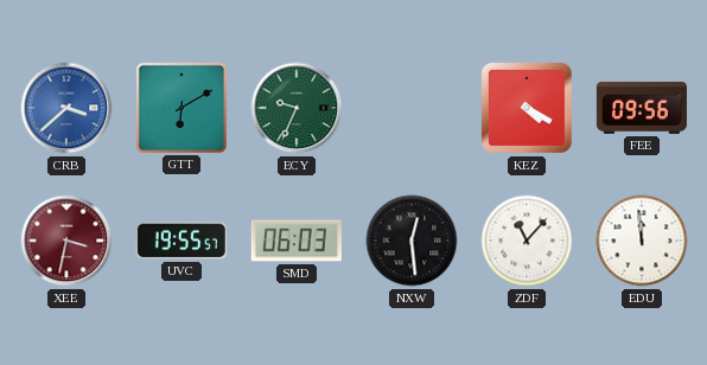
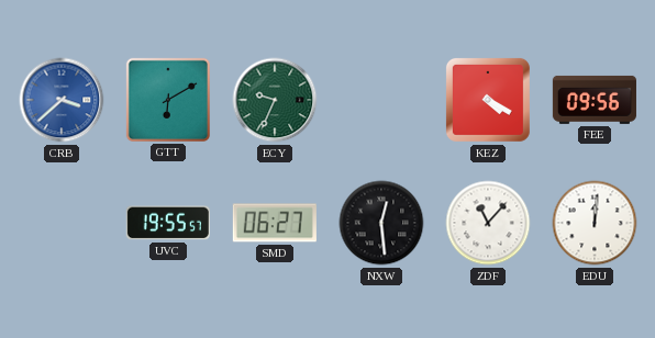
XEE: 3:32 -> none (66, 241)
SMD: 06:03 -> 06:27 (275, 223)
EDU: 11:59 -> 12:01 (595, 223)
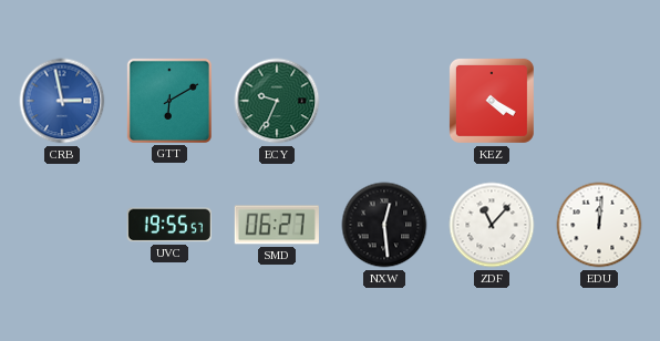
CRB: 3:38 -> 2:58 (62, 101)
FEE: 09:56 -> none (595, 100)
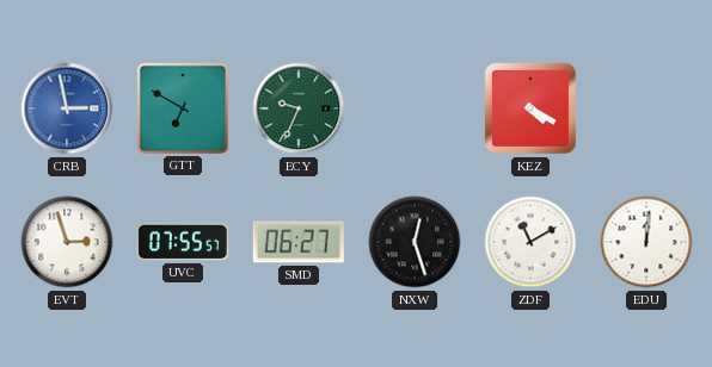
GTT: 6:10 -> 6:50 (183, 108)
EVT: none -> 2:57 (67, 242)
UVC: 19:55 -> 07:55 (183, 242)
NXW: 12:29 -> 12:27 (415, 242)
ZDF: 11:07 -> 11:10 (530, 242)
